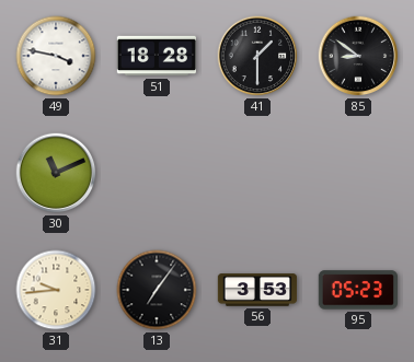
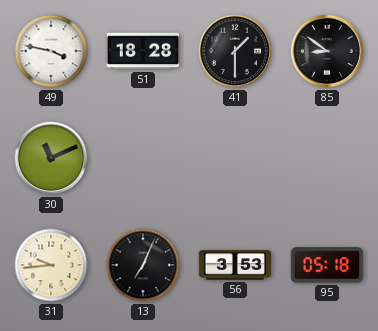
13: 7:06 -> 7:04 (143, 265)
95: 05:23 -> 05:18 (327, 265)
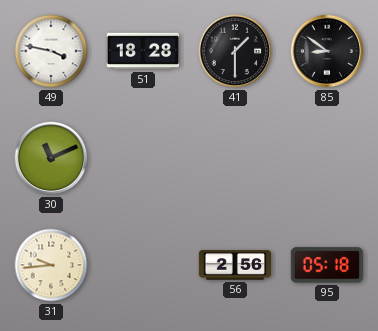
13: 7:04 -> none (143, 265)
56: 3:53 -> 2:56 (235, 265)
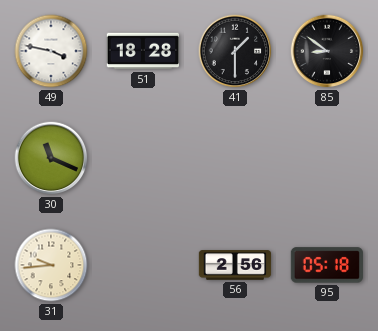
30: 11:11 -> 11:19 (51, 158)
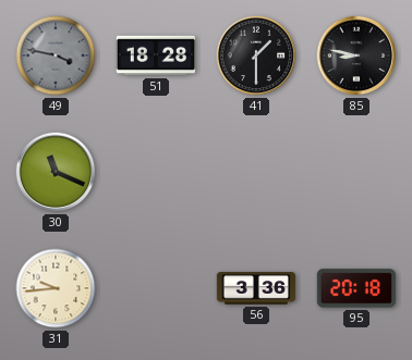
49 dial: white -> grey (56, 55)
85: 8:51 -> 8:47 (356, 55)
56: 2:56 -> 3:36 (256, 288)
95: 05:18 -> 20:18 (356, 288)
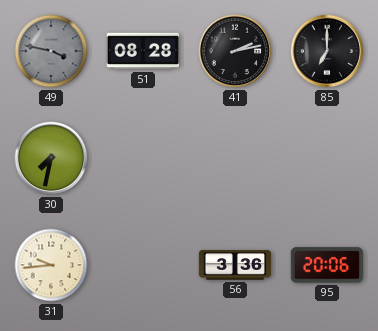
51: 18:28 -> 08:28 (142, 51)
41: 1:30 -> 2:13 (235, 51)
85: 8:47 -> 7:00 (327, 51)
30: 11:19 -> 7:32 (51, 158)
95: 20:18 -> 20:06 (327, 265)
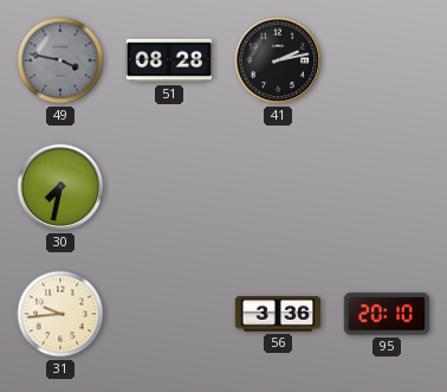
85: 7:00 -> none (327, 51)
95: 20:06 -> 20:10 (387, 314)
